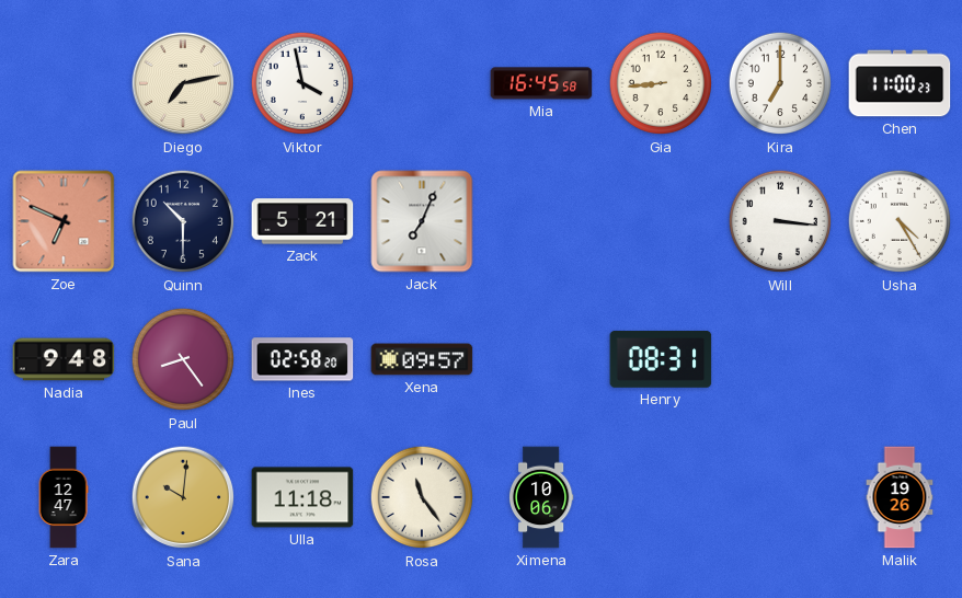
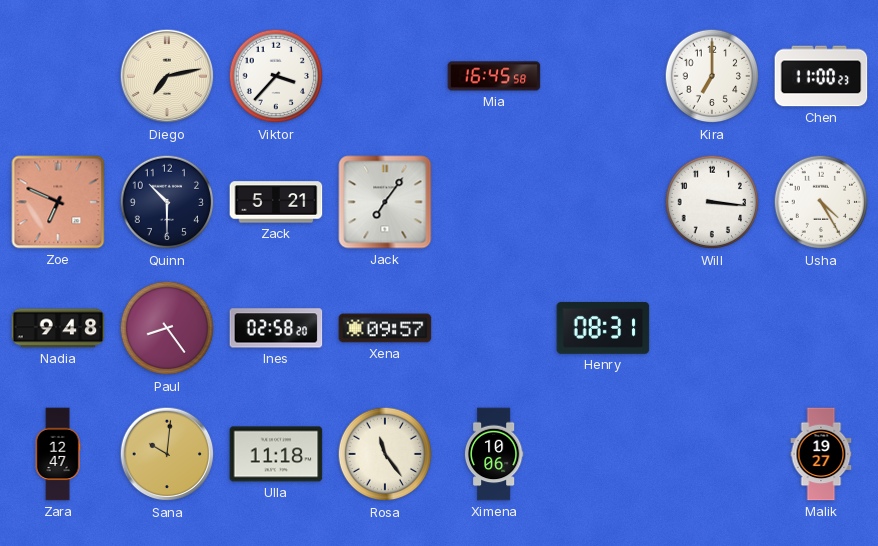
Viktor: 3:58 -> 3:37 (276, 76)
Gia: 8:44 -> none (661, 83)
Jack: 7:04 -> 7:06 (385, 202)
Malik: 19:26 -> 19:27 (821, 454)
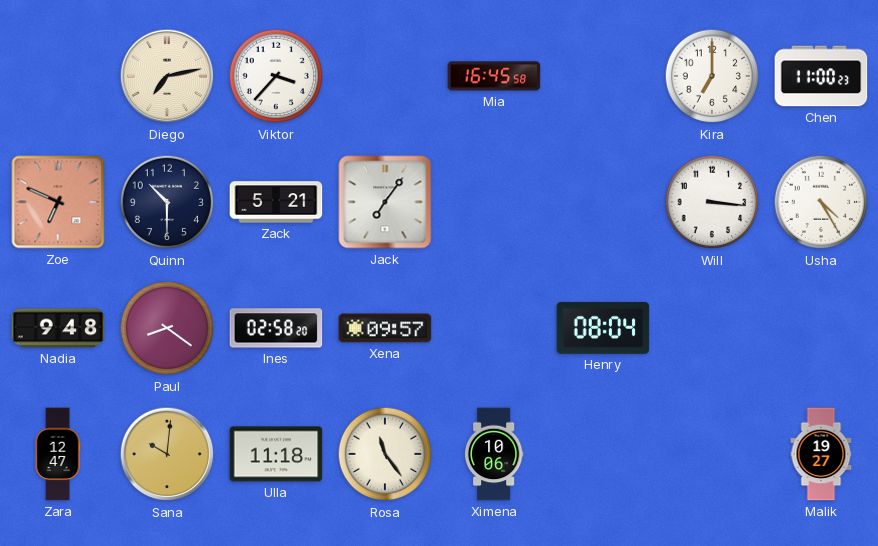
Paul: 8:24 -> 8:21 (167, 328)
Henry: 08:31 -> 08:04 (603, 328)
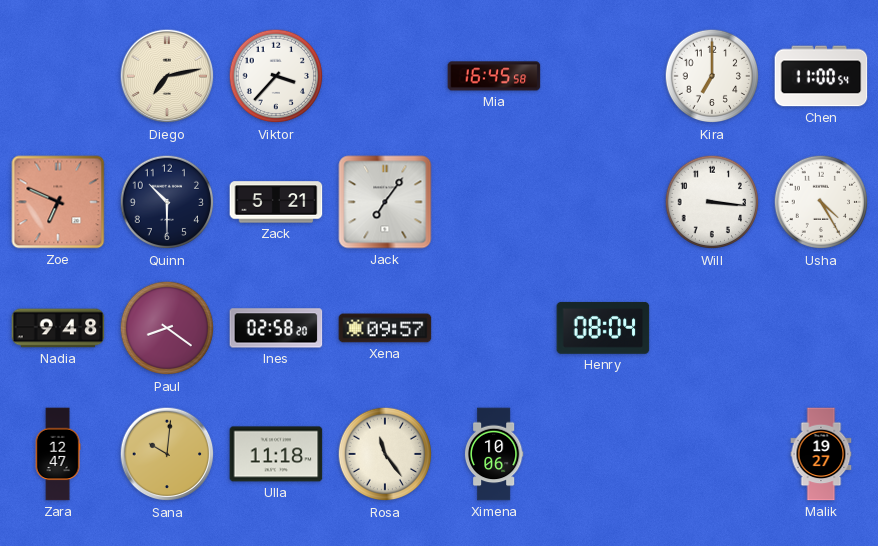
Chen: 11:00:23 -> 11:00:54 (821, 76)
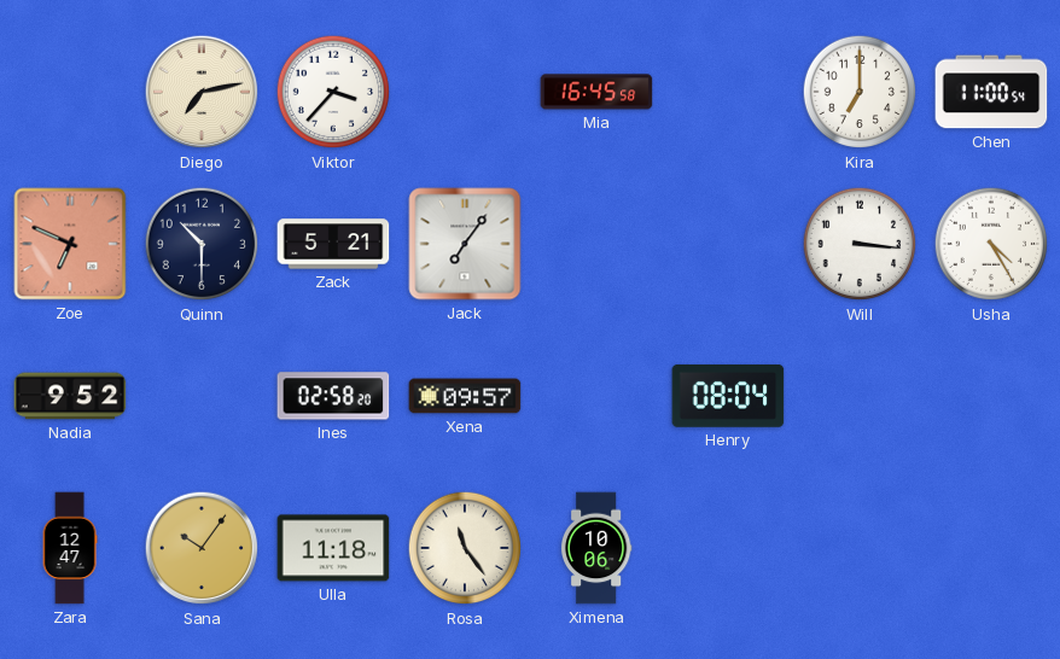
Nadia: 9:48 -> 9:52 (70, 396)
Paul: 8:21 -> none (167, 328)
Sana: 10:01 -> 10:06 (202, 548)
Malik: 19:27 -> none (821, 454)
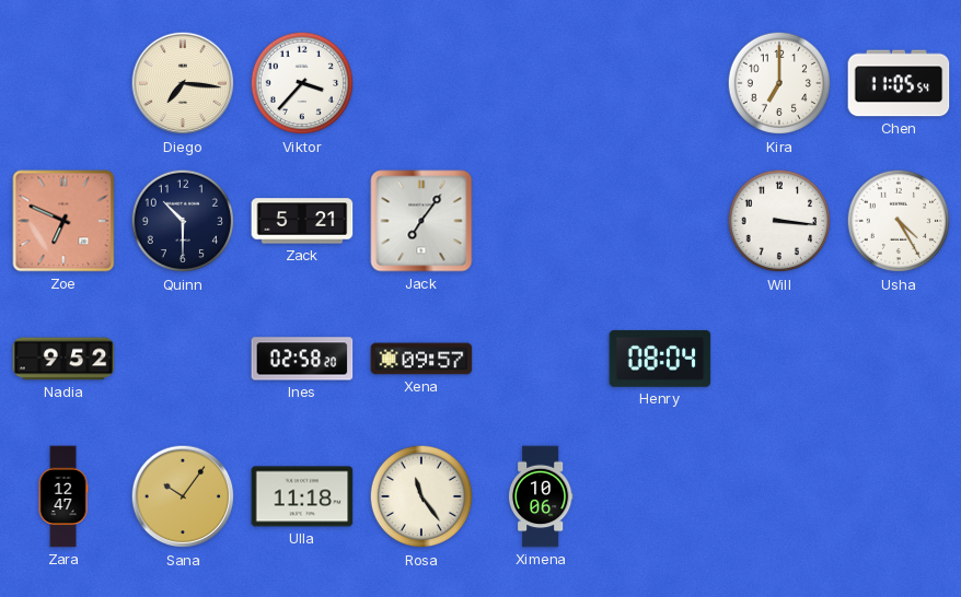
Diego: 7:13 -> 7:16 (183, 83)
Mia: 16:45 -> none (596, 92)
Chen: 11:00 -> 11:05 (899, 83)
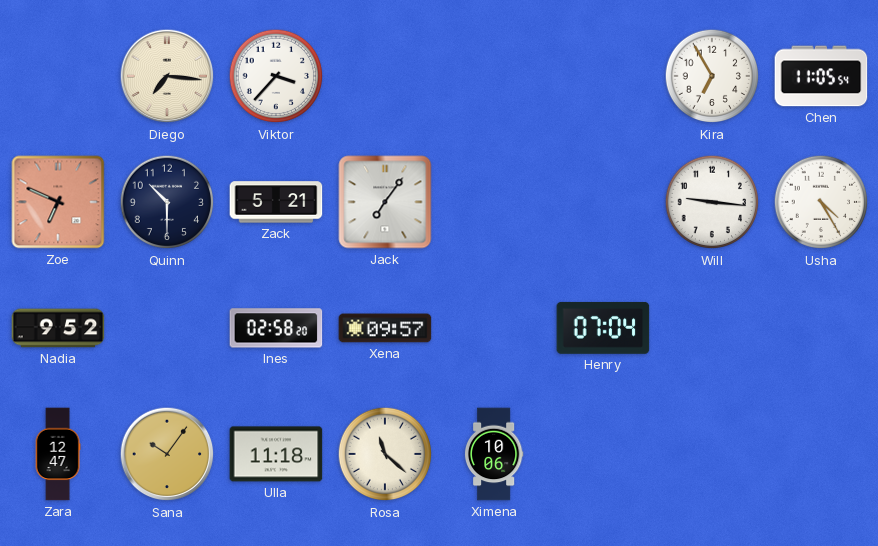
Kira: 7:00 -> 6:55 (712, 76)
Will: 3:16 -> 9:16 (712, 202)
Henry: 08:04 -> 07:04 (603, 328)
Rosa: 11:24 -> 11:22 (385, 454)
